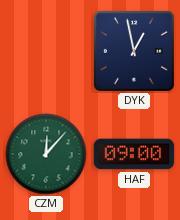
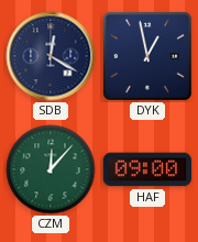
SDB: none -> 12:20 (51, 56)
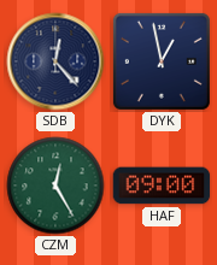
SDB: 12:20 -> 12:23 (55, 61)
CZM: 12:07 -> 12:25 (55, 185)
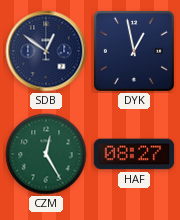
SDB: 12:23 -> 12:51 (46, 51)
HAF: 09:00 -> 08:27 (134, 154)
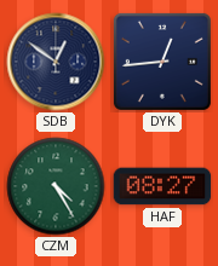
DYK: 12:58 -> 12:44 (162, 62)
CZM: 12:25 -> 4:25 (56, 186)
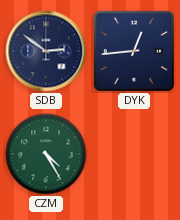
SDB: 12:51 -> 2:51 (46, 51)
HAF: 08:27 -> none (162, 186)
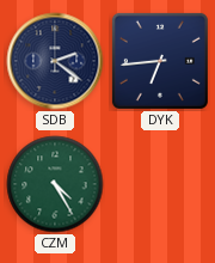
SDB: 2:51 -> 2:21 (55, 61)
DYK: 12:44 -> 6:44 (160, 61)
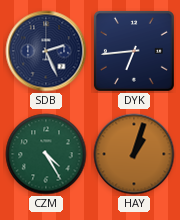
SDB: 2:21 -> 2:26 (46, 51)
HAY: none -> 1:03 (134, 154)
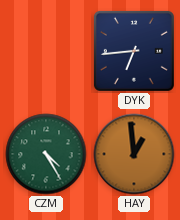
SDB: 2:26 -> none (46, 51)
HAY: 1:03 -> 12:59 (134, 154)
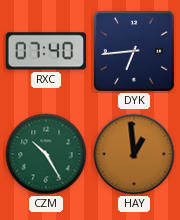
RXC: none -> 07:40 (46, 51)
CZM: 4:25 -> 10:25 (46, 154)
